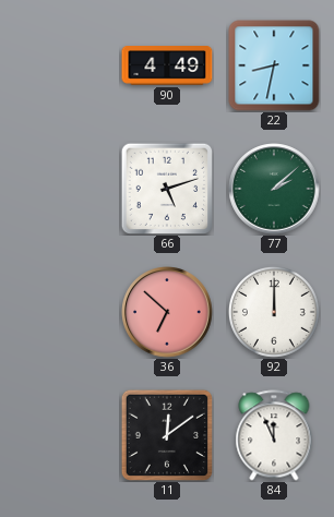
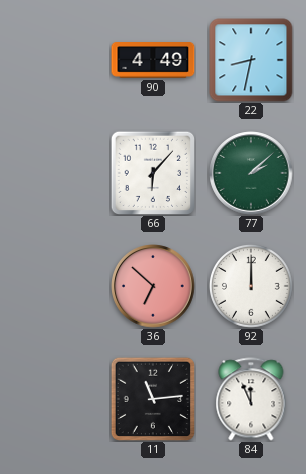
66: 5:12 -> 6:07 (152, 172)
11: 12:09 -> 11:14 (152, 398)
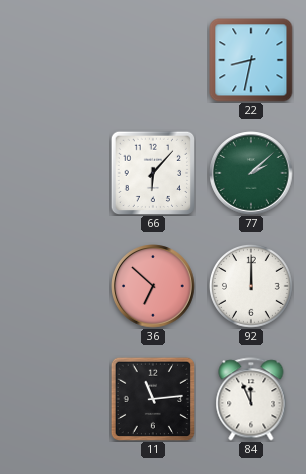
90: 4:49 -> none (153, 61)
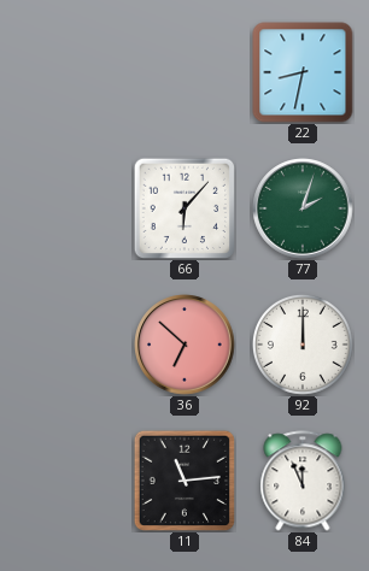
77: 2:08 -> 2:03 (303, 208)
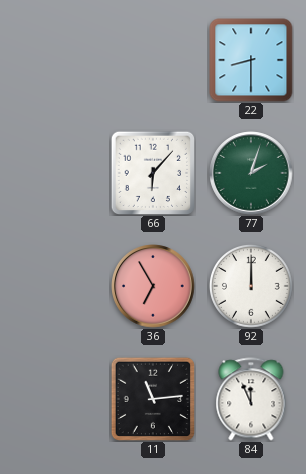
22: 8:32 -> 8:30 (251, 60)
36: 6:52 -> 6:55 (153, 286)
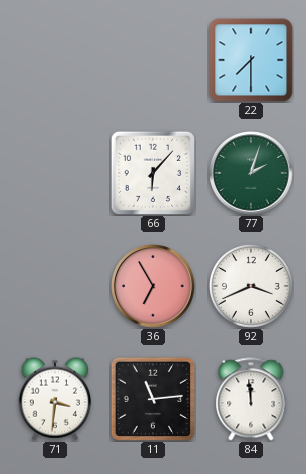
22: 8:30 -> 7:30 (251, 60)
92: 12:00 -> 3:41 (251, 286)
71: none -> 3:31 (54, 399)
84: 11:56 -> 11:59 (251, 399)
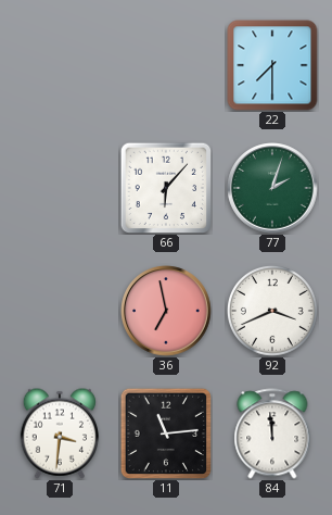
36: 6:55 -> 6:58 (166, 311)
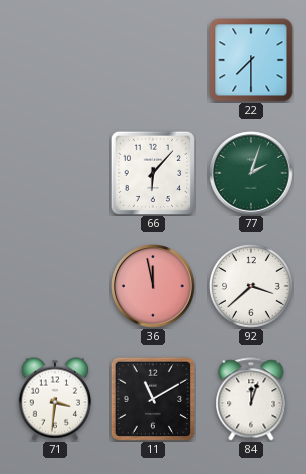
36: 6:58 -> 11:58 (153, 286)
92: 3:41 -> 3:38 (251, 286)
11: 11:14 -> 11:10 (152, 398)
84: 11:59 -> 12:03 (251, 399)
